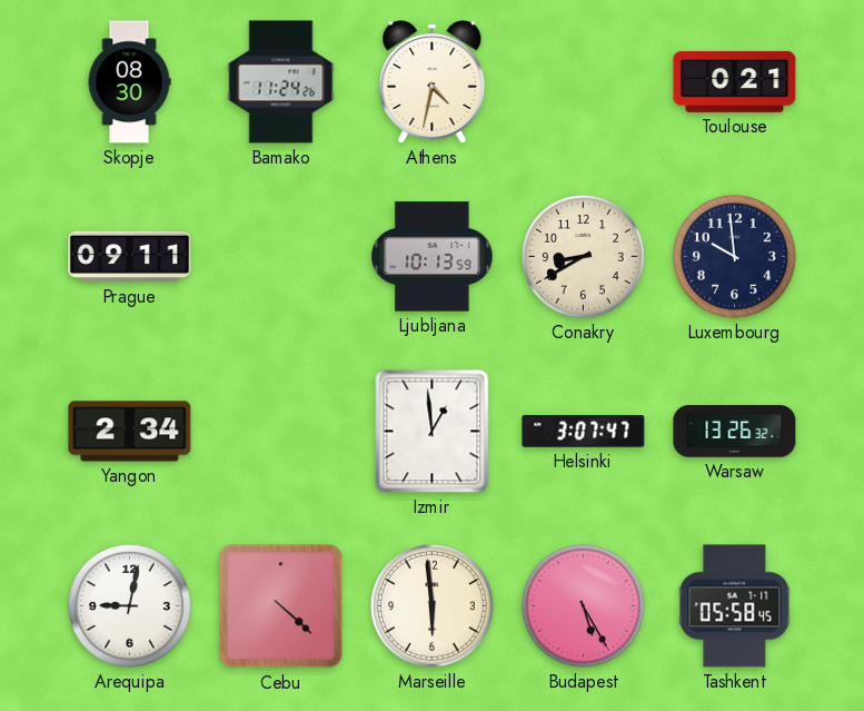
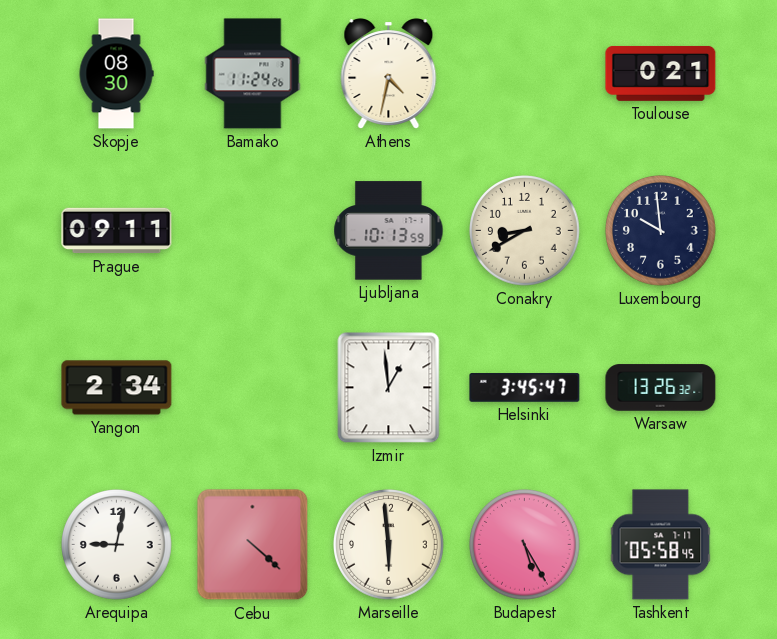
Helsinki: 3:07 -> 3:45 (525, 388)
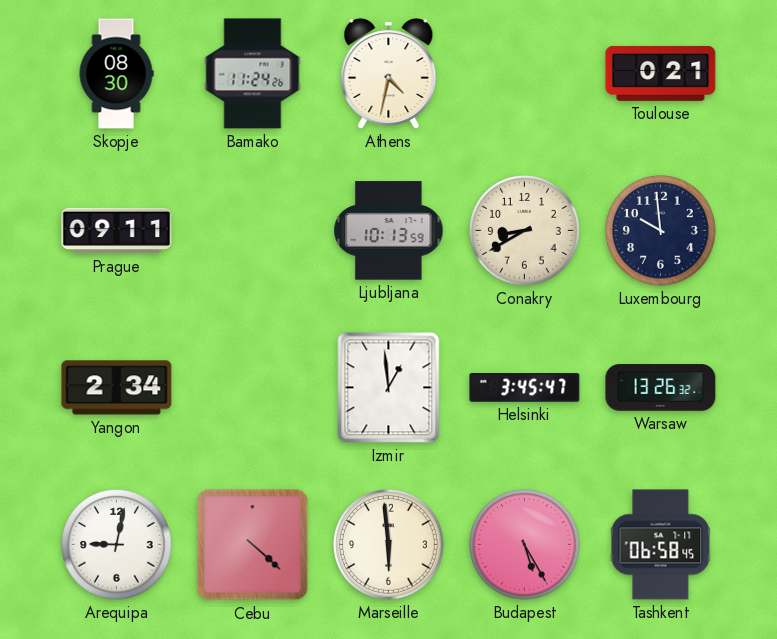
Tashkent: 05:58 -> 06:58 (661, 545)
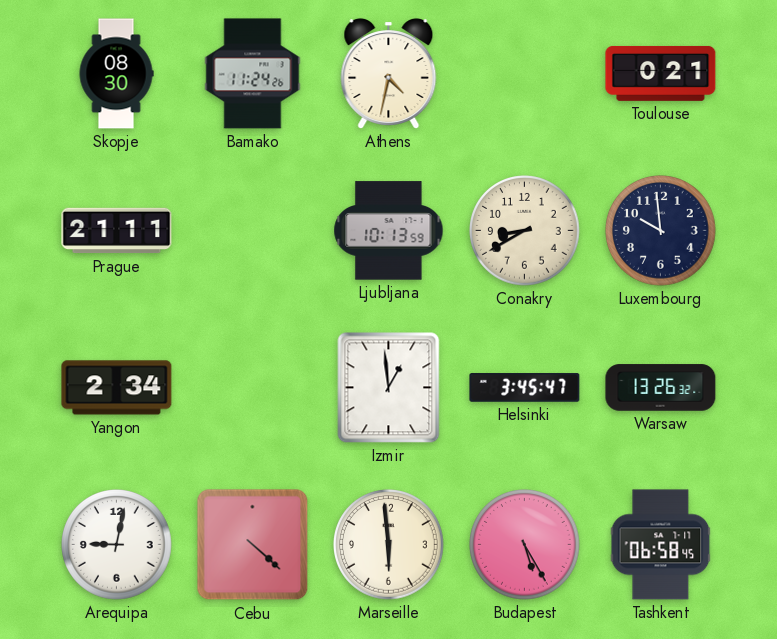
Prague: 09:11 -> 21:11 (117, 231)
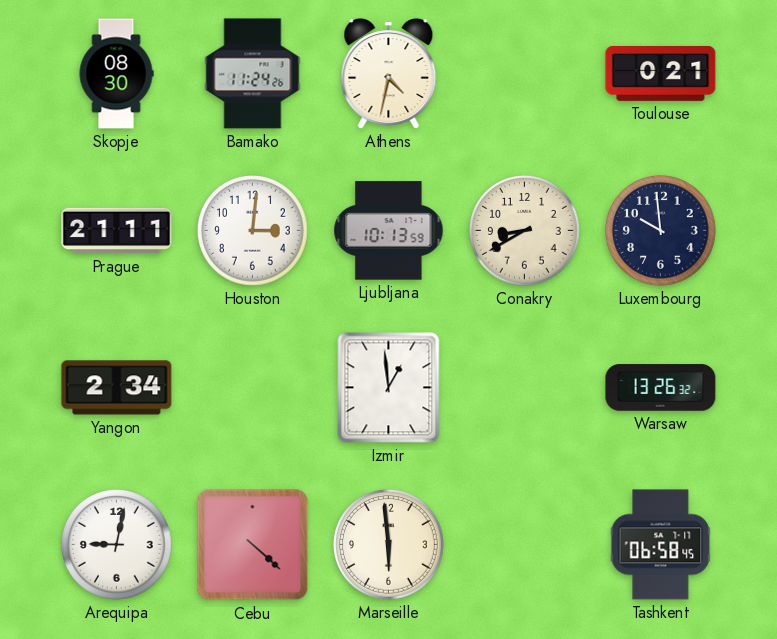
Houston: none -> 3:01 (253, 231)
Helsinki: 3:45 -> none (525, 388)
Budapest: 5:25 -> none (525, 545)
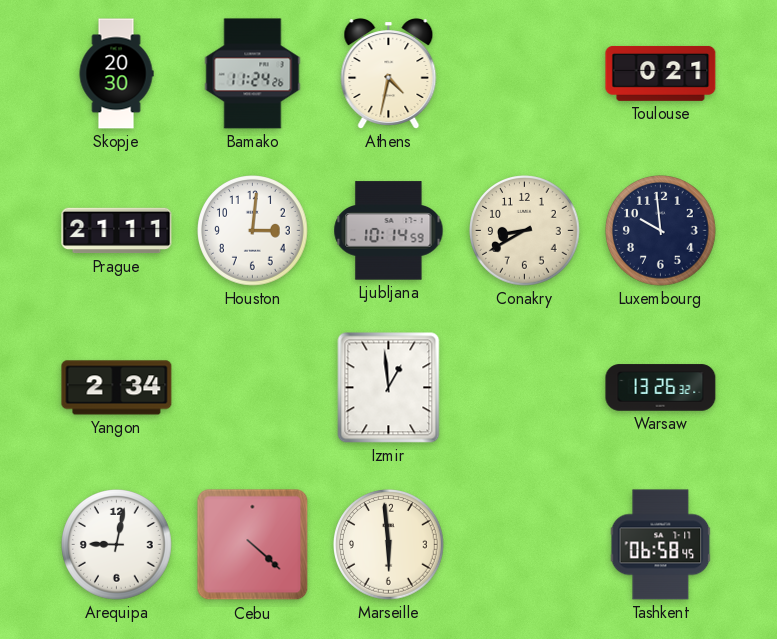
Skopje: 08:30 -> 20:30 (116, 74)
Ljubljana: 10:13 -> 10:14 (389, 231)
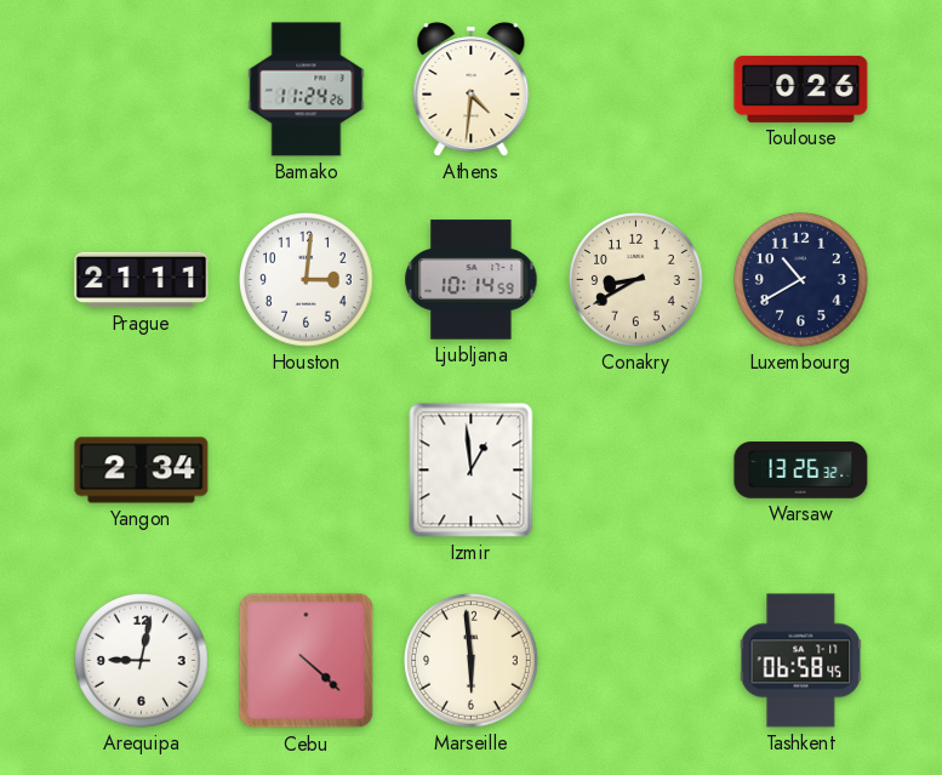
Skopje: 20:30 -> none (116, 74)
Athens: 4:32 -> 4:31 (472, 90)
Toulouse: 0:21 -> 0:26 (801, 89)
Luxembourg: 9:59 -> 10:40 (801, 280)
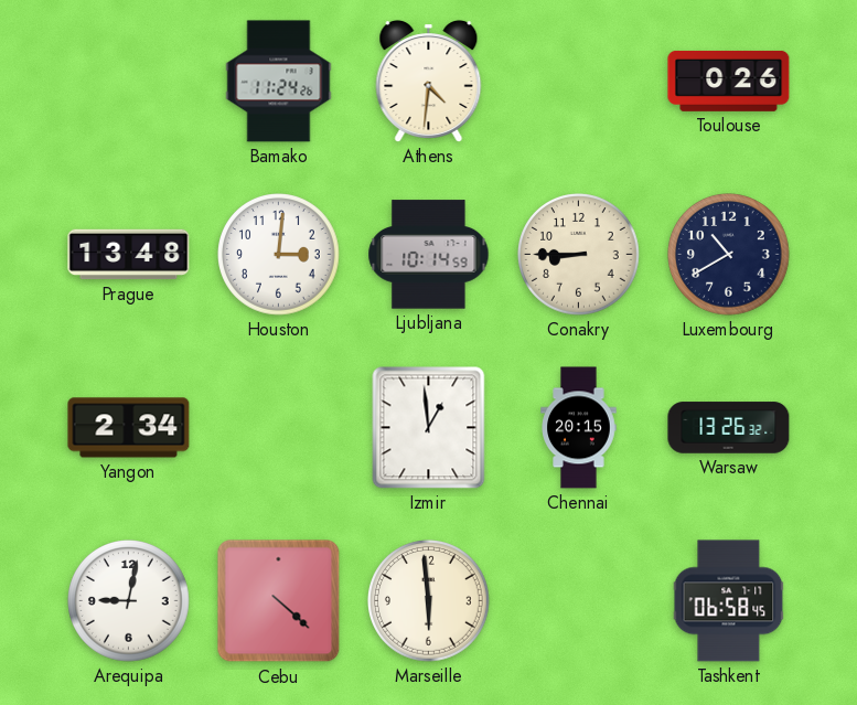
Prague: 21:11 -> 13:48 (129, 255)
Conakry: 8:40 -> 8:45 (579, 255)
Chennai: none -> 20:15 (579, 428)
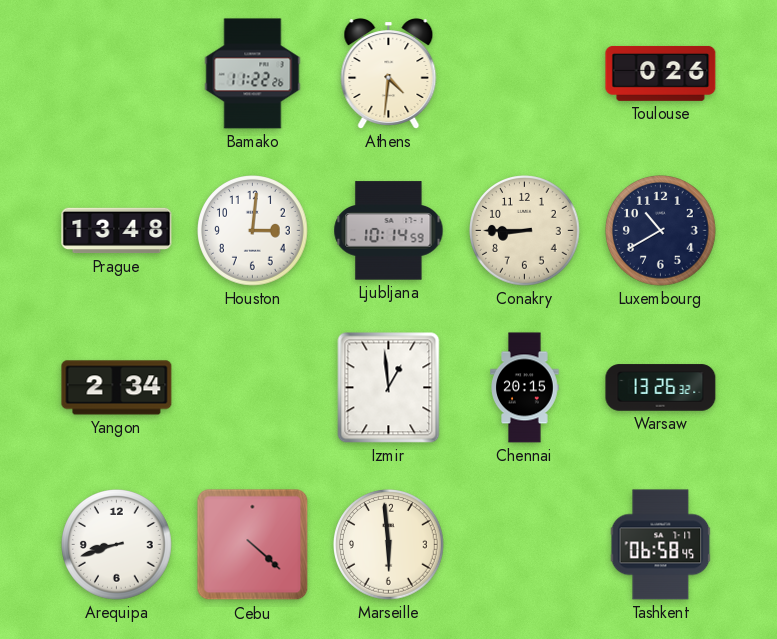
Bamako: 11:24 -> 11:22 (253, 74)
Arequipa: 9:02 -> 8:42 (117, 545)
